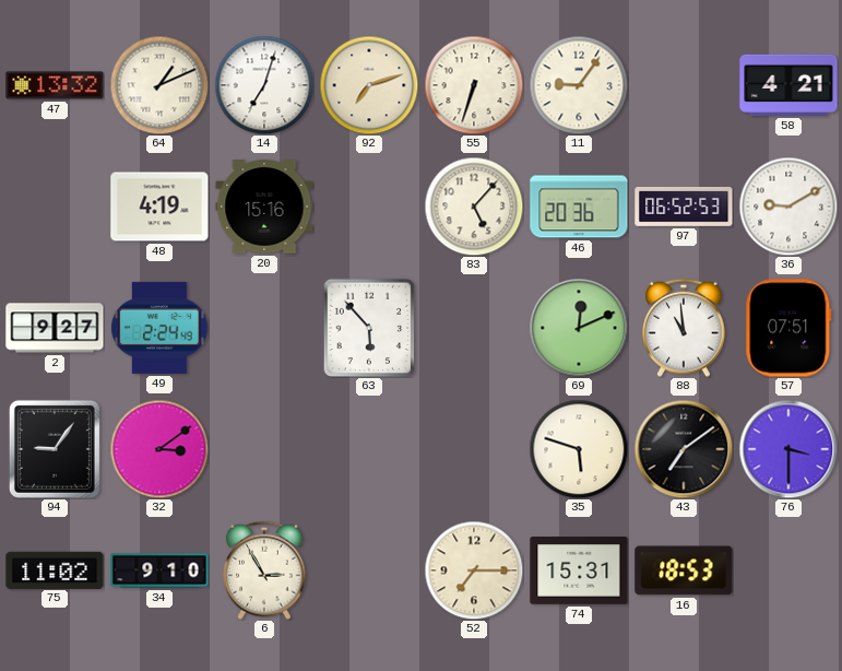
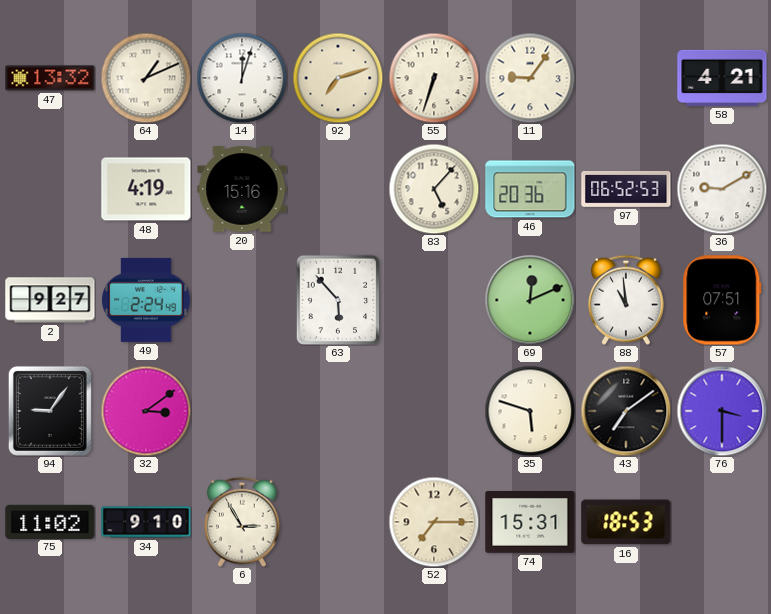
14: 7:03 -> 12:03 (242, 78)
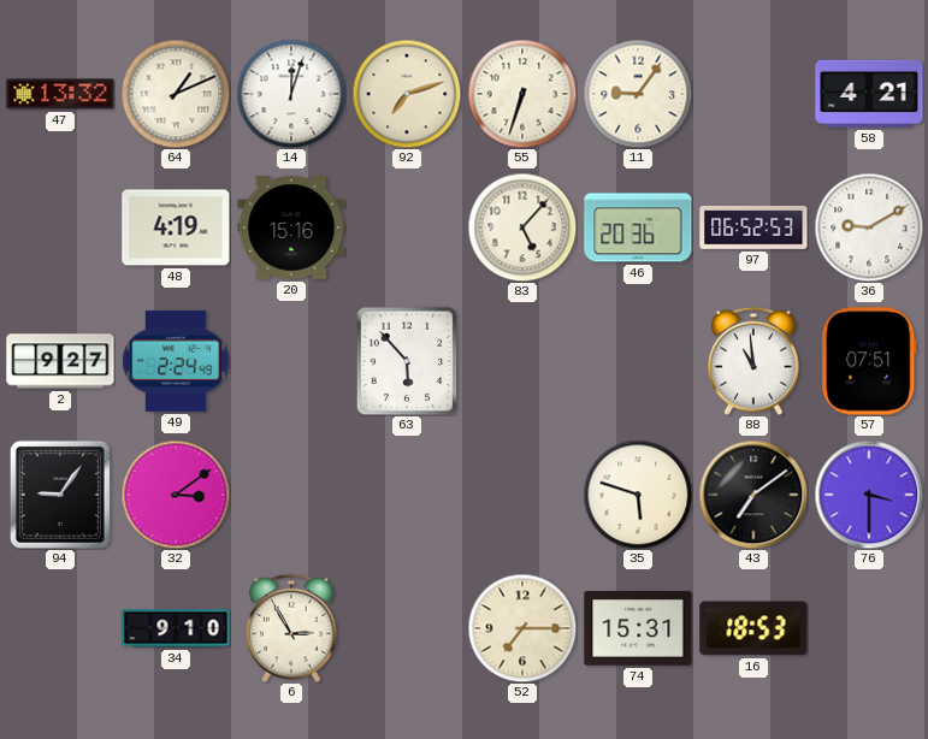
69: 12:11 -> none (530, 300)
75: 11:02 -> none (50, 521)
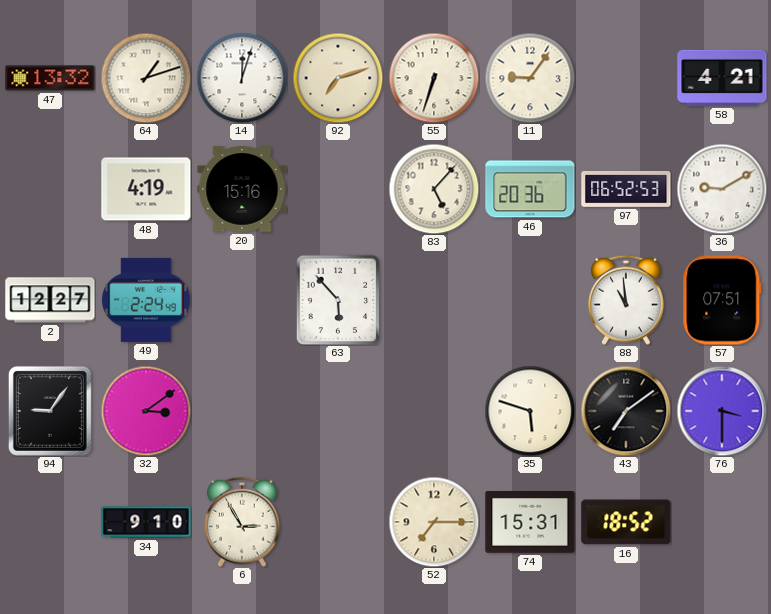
64: 1:11 -> 1:12 (146, 78)
2: 9:27 -> 12:27 (50, 300)
16: 18:53 -> 18:52 (626, 522)
